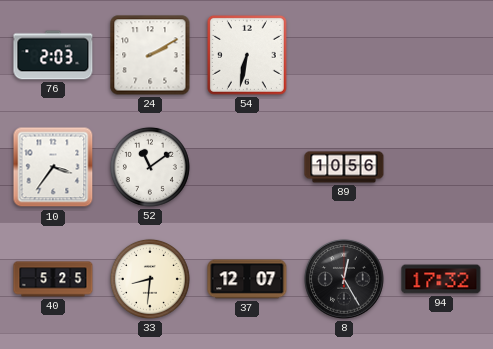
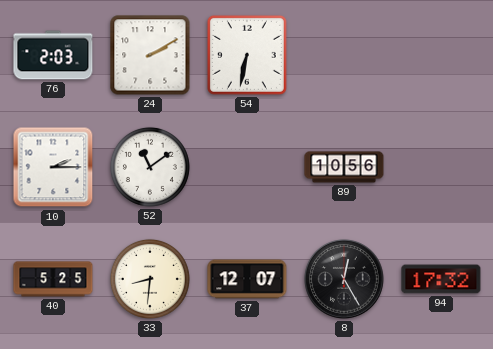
10: 3:36 -> 2:15 (53, 167)
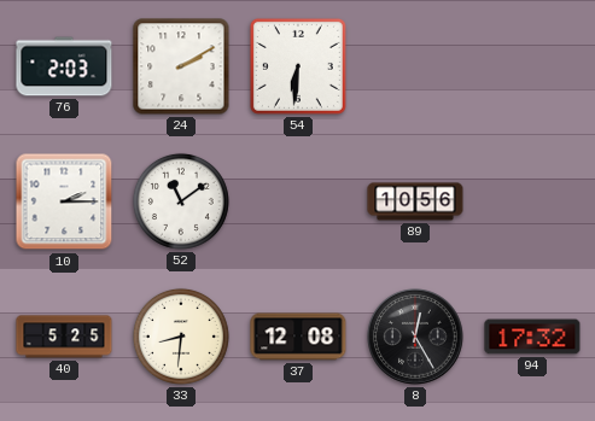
54: 6:32 -> 6:31 (298, 66)
37: 12:07 -> 12:08 (298, 337)
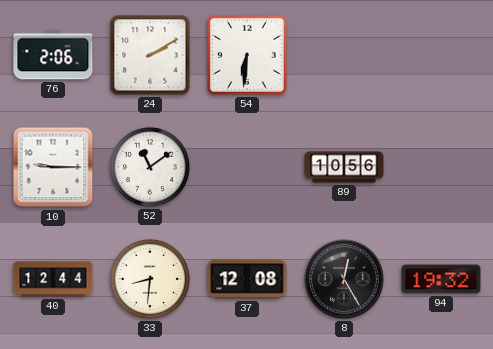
76: 2:03 -> 2:06 (53, 55)
10: 2:15 -> 9:15 (53, 167)
40: 5:25 -> 12:44 (53, 279)
94: 17:32 -> 19:32 (441, 279)
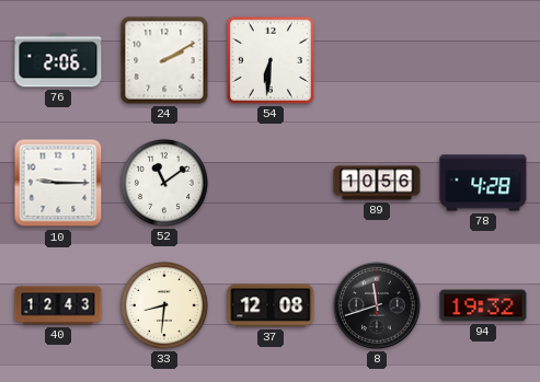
78: none -> 4:28 (483, 183)
40: 12:44 -> 12:43 (58, 305)
8: 12:25 -> 11:42 (377, 305)
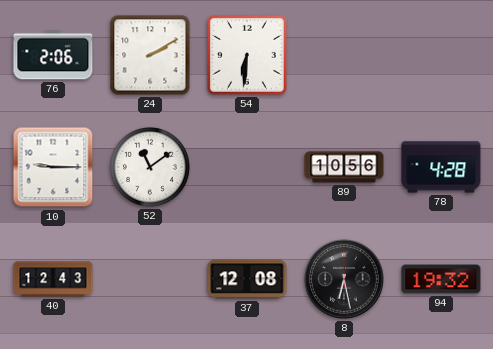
33: 8:31 -> none (164, 305)
8: 11:42 -> 6:28 (344, 279)
